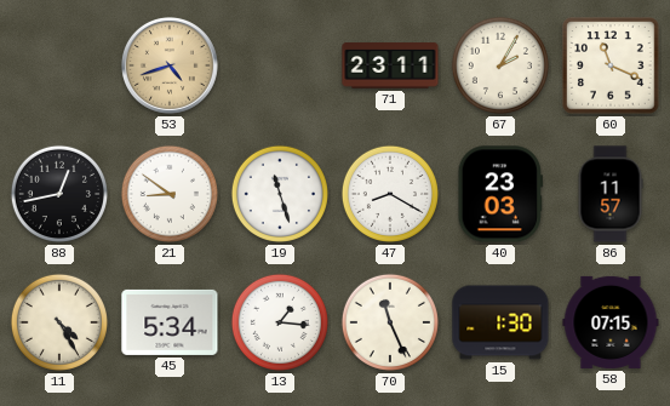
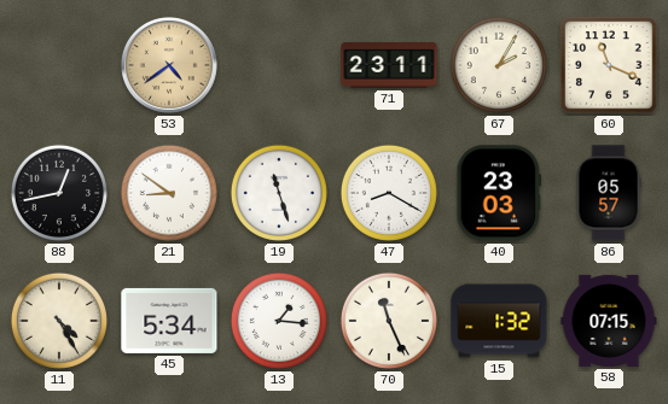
53: 4:42 -> 4:39 (169, 65)
86: 11:57 -> 05:57 (609, 193)
15: 1:30 -> 1:32 (499, 321)
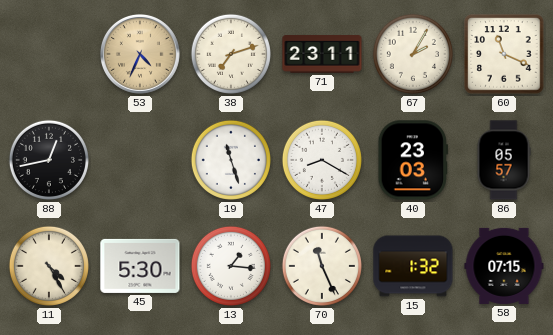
53: 4:39 -> 4:34 (140, 54)
38: none -> 7:12 (231, 54)
21: 8:51 -> none (169, 193)
45: 5:34 -> 5:30 (140, 266)
